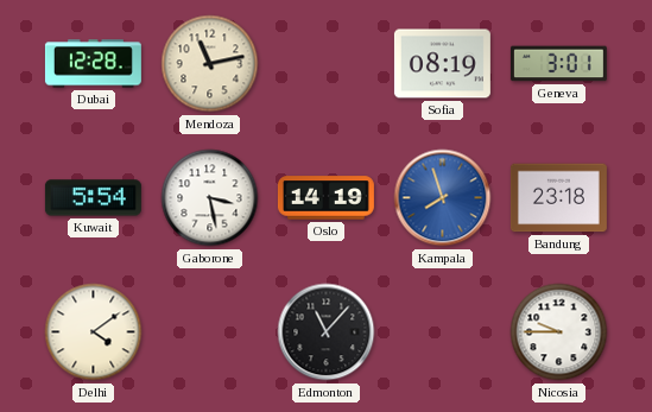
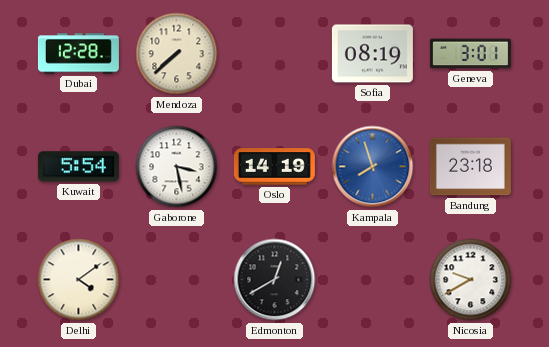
Mendoza: 11:13 -> 7:38 (177, 54)
Edmonton: 11:07 -> 12:40 (275, 280)
Nicosia: 9:45 -> 9:40 (471, 280)
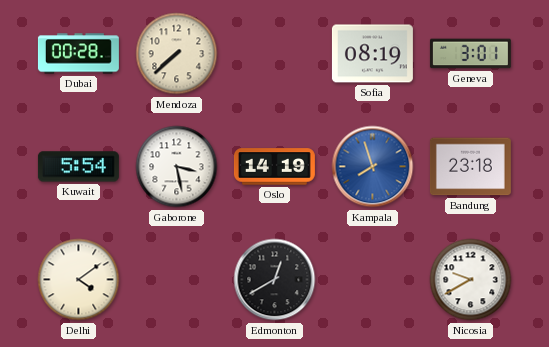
Dubai: 12:28 -> 00:28 (78, 54)
